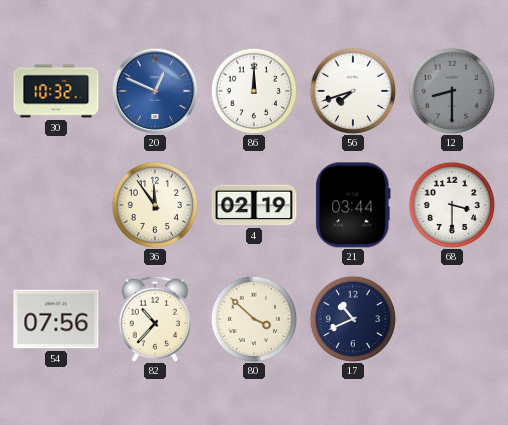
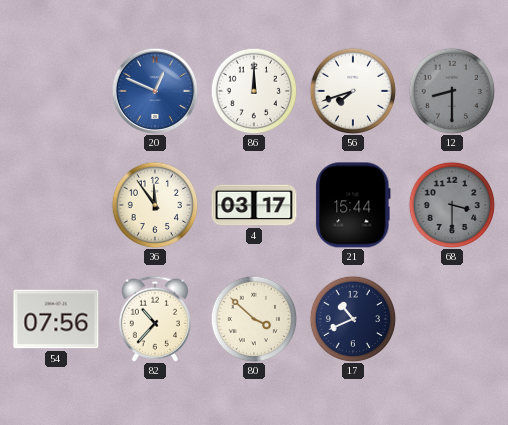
30: 10:32 -> none (56, 91)
4: 02:19 -> 03:17 (254, 205)
21: 03:44 -> 15:44 (353, 205)
68 dial: white -> grey (452, 205)
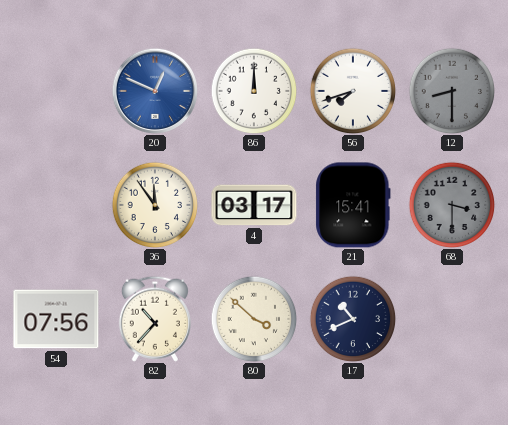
21: 15:44 -> 15:41 (353, 205)
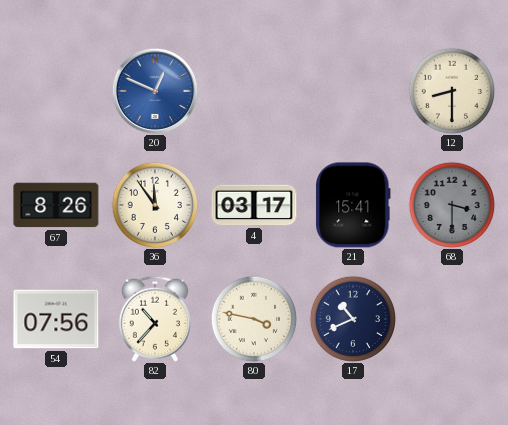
86: 12:00 -> none (254, 91)
56: 7:42 -> none (353, 91)
12 dial: grey -> cream (452, 91)
67: none -> 8:26 (56, 205)
80: 3:52 -> 3:47 (254, 319)
